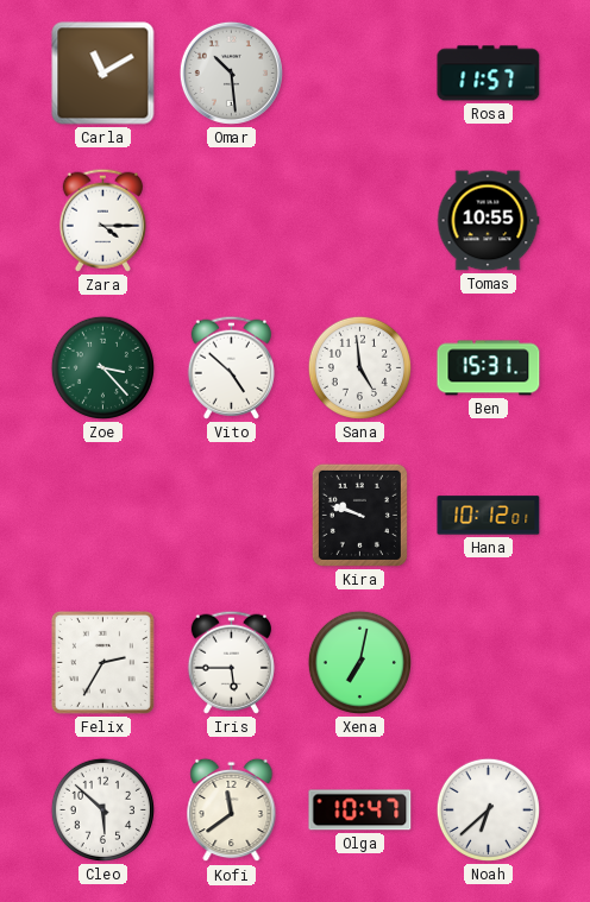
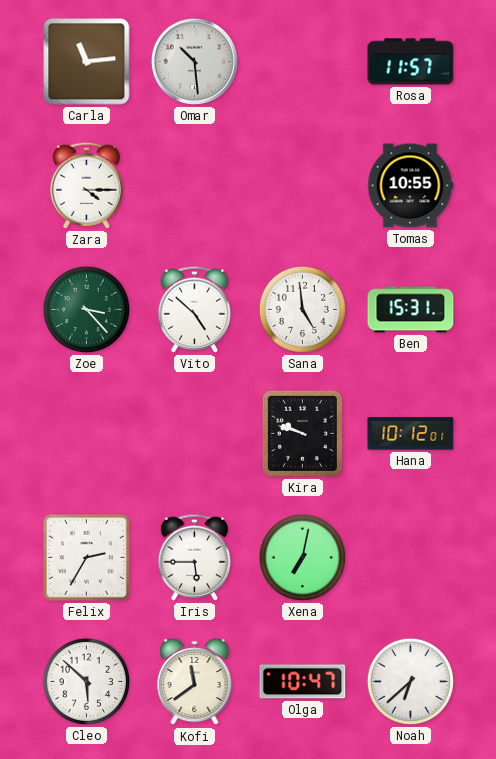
Carla: 11:10 -> 11:14 (87, 62)
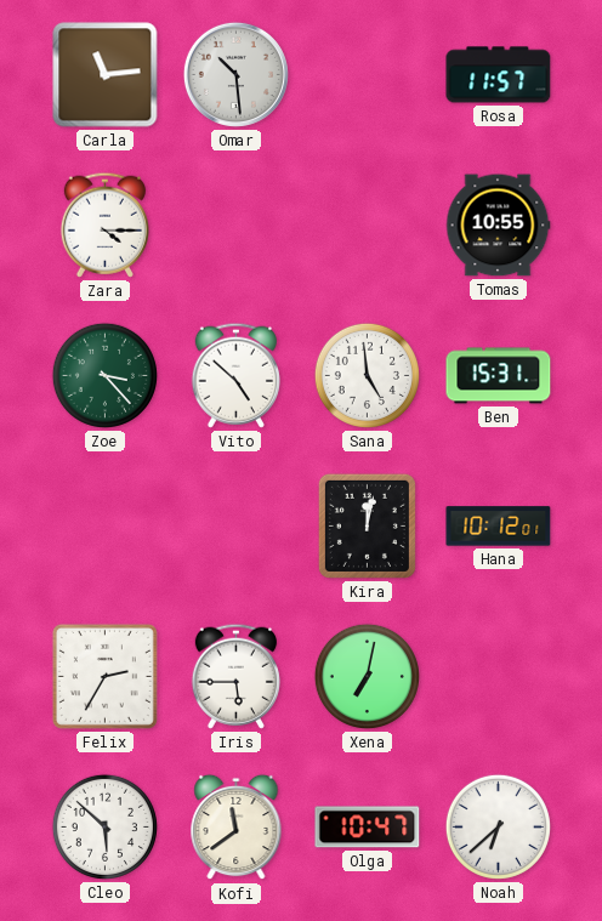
Kira: 9:48 -> 12:02 (367, 525)
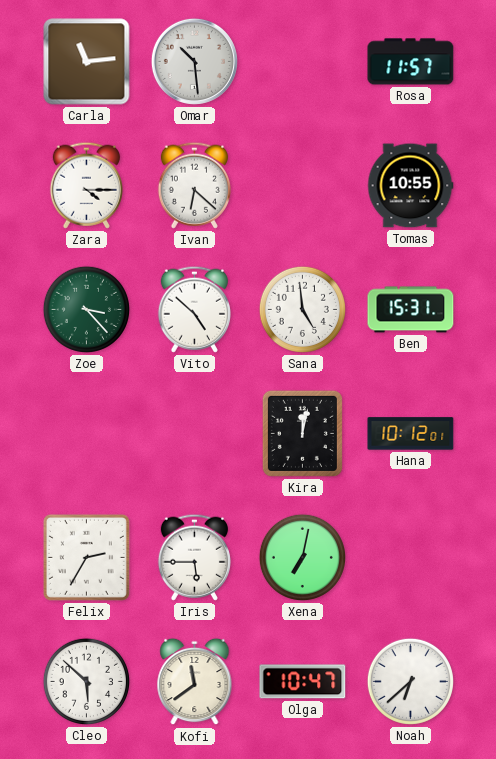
Ivan: none -> 6:22 (194, 185)
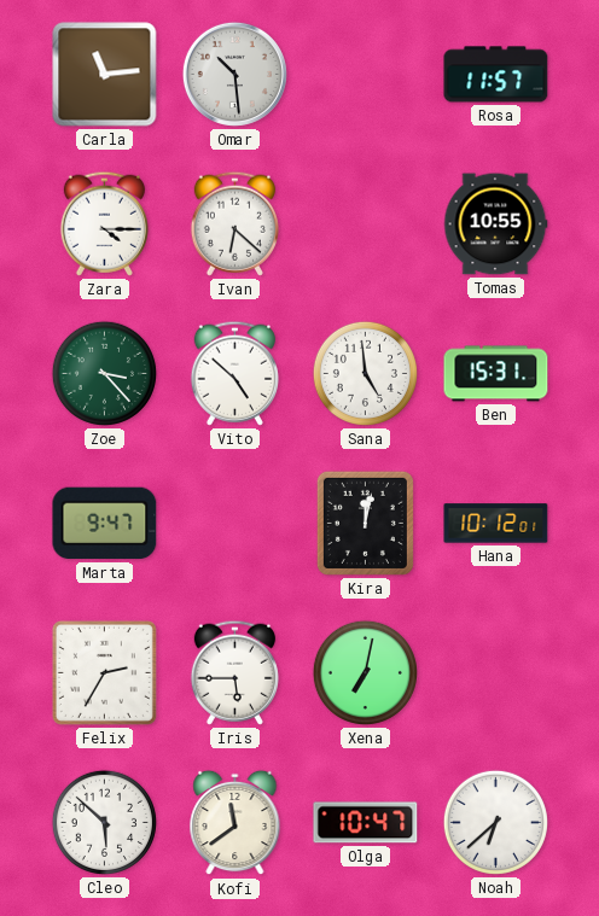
Marta: none -> 9:47 (105, 524)
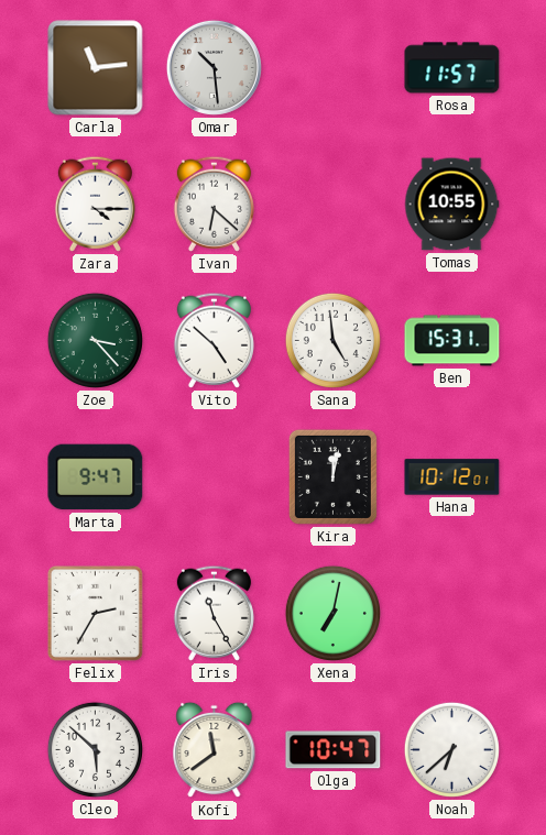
Iris: 5:45 -> 11:25 (214, 613)
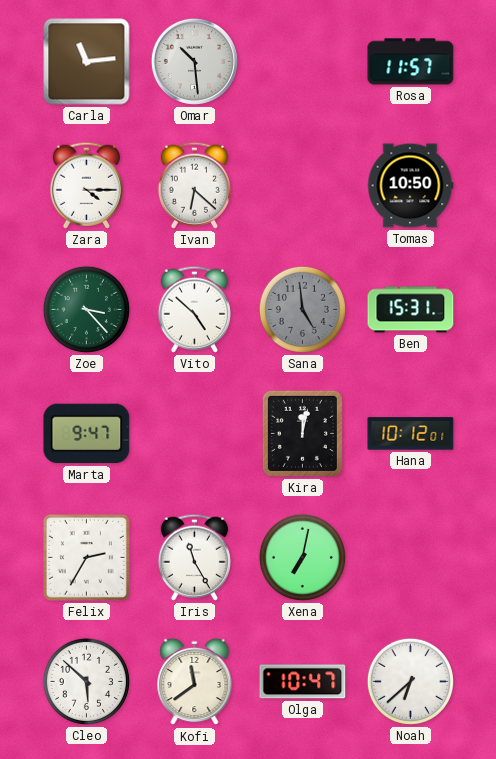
Tomas: 10:55 -> 10:50 (410, 186)
Sana dial: white -> grey (302, 309)
